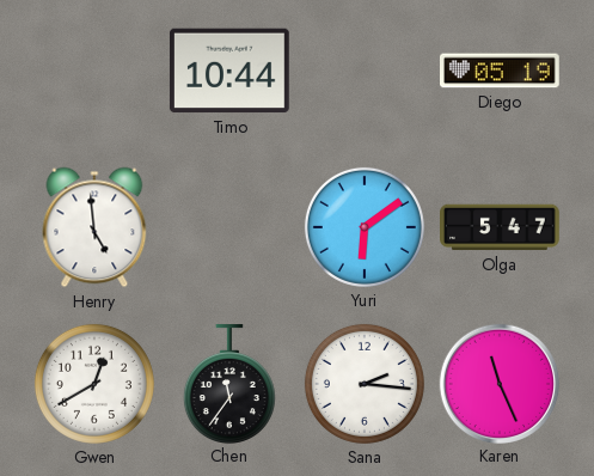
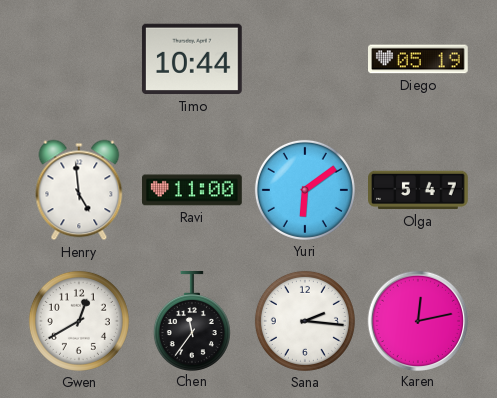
Ravi: none -> 11:00 (193, 190)
Karen: 11:26 -> 12:13 (417, 320)
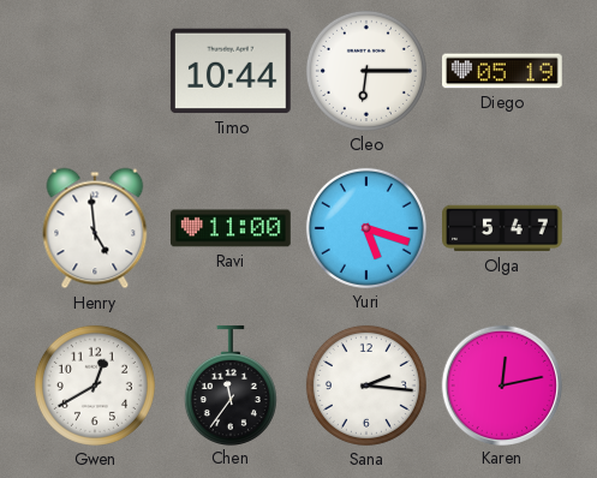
Cleo: none -> 6:15 (366, 71)
Yuri: 6:09 -> 5:18 (366, 228)
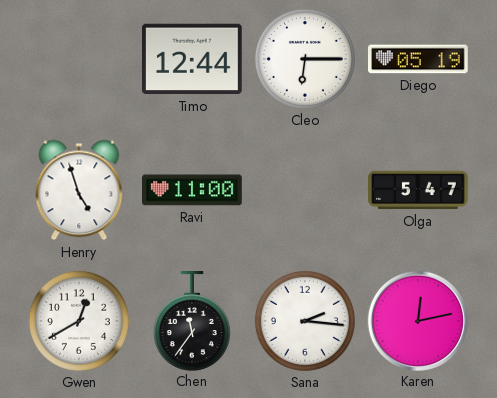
Timo: 10:44 -> 12:44 (192, 59)
Henry: 4:59 -> 4:57 (79, 190)
Yuri: 5:18 -> none (366, 228)
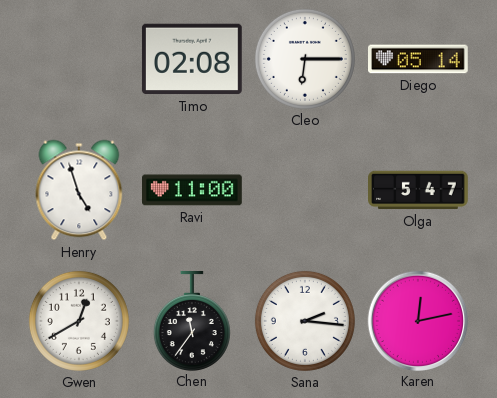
Timo: 12:44 -> 02:08 (192, 59)
Diego: 05:19 -> 05:14 (419, 59)
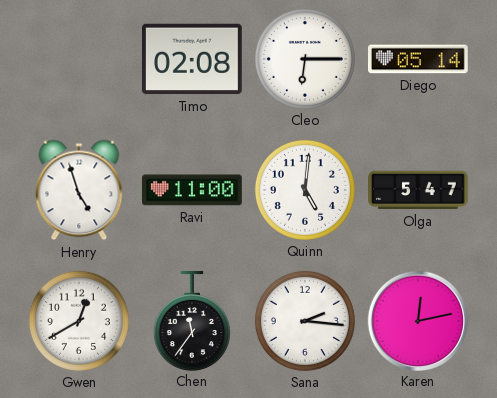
Quinn: none -> 5:01 (305, 190)
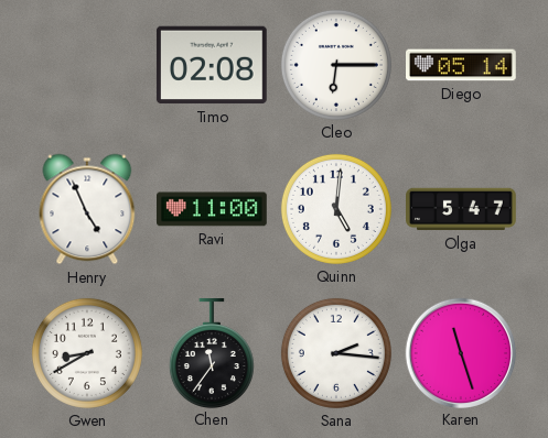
Henry: 4:57 -> 4:56 (87, 209)
Gwen: 12:40 -> 8:40 (87, 353)
Karen: 12:13 -> 11:27 (460, 352)
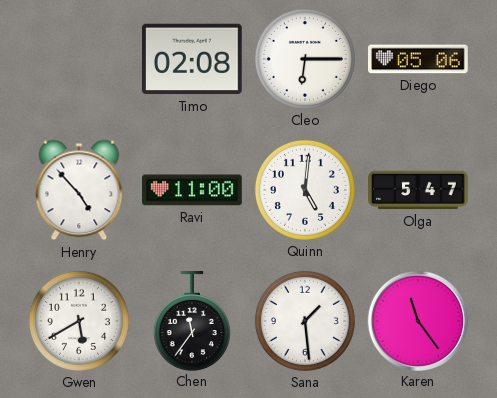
Diego: 05:14 -> 05:06 (419, 59)
Henry: 4:56 -> 4:53 (79, 190)
Gwen: 8:40 -> 5:40 (79, 321)
Sana: 2:16 -> 1:29 (305, 321)
Karen: 11:27 -> 11:24 (417, 320)
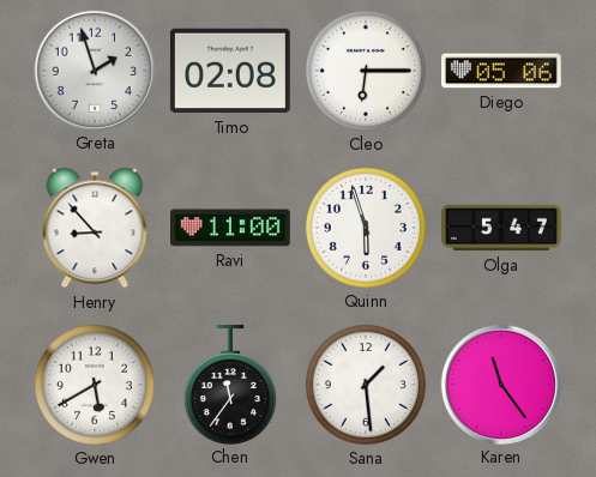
Greta: none -> 1:57 (94, 70)
Henry: 4:53 -> 8:53 (95, 228)
Quinn: 5:01 -> 5:57 (366, 228)
